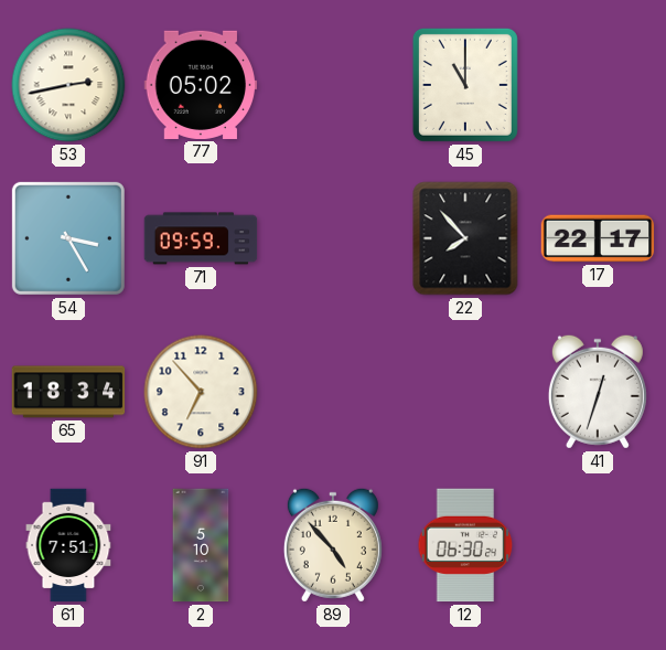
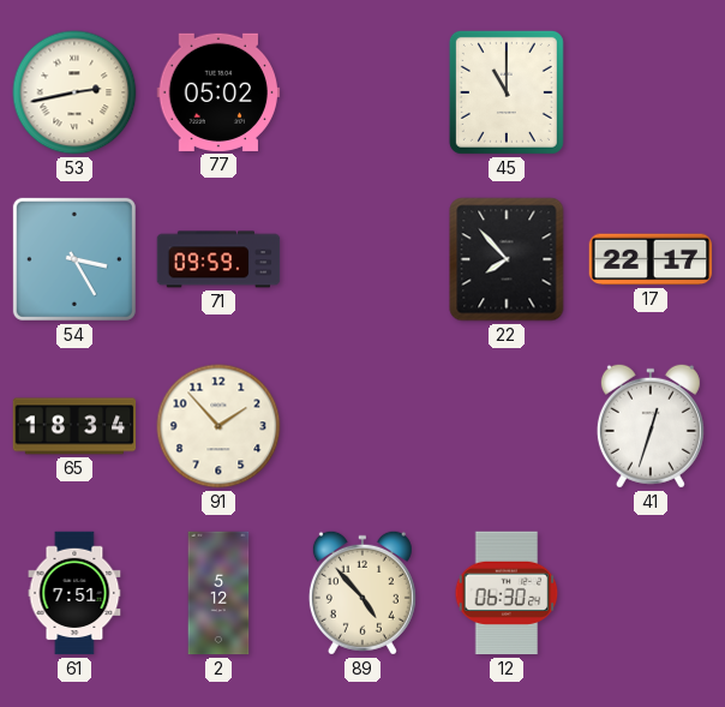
91: 6:53 -> 1:53 (218, 426)
2: 5:10 -> 5:12 (218, 593)
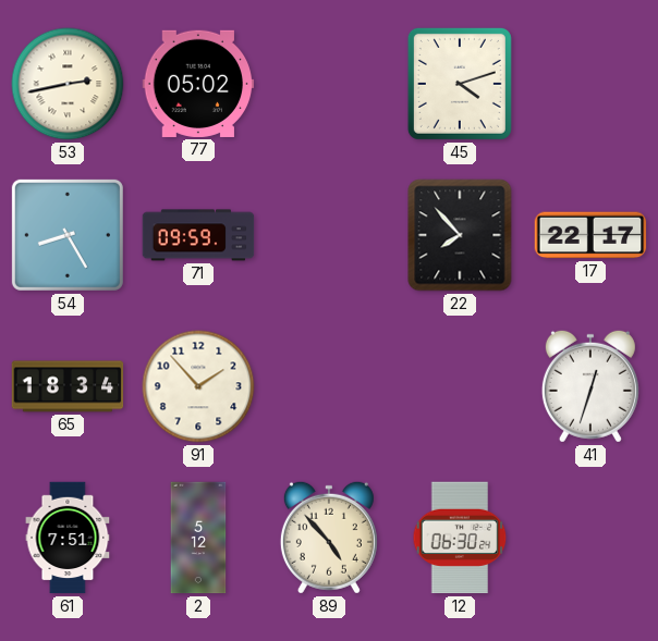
45: 11:00 -> 4:12 (460, 84)
54: 3:25 -> 8:25 (68, 235)
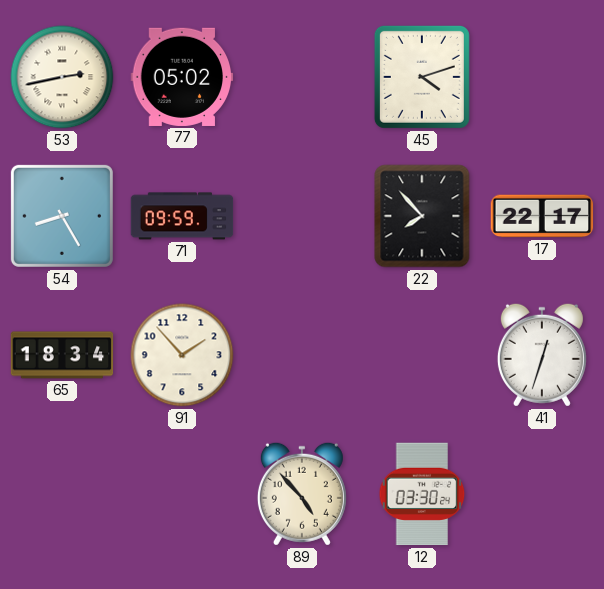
61: 7:51 -> none (68, 538)
2: 5:12 -> none (198, 538)
12: 06:30 -> 03:30 (422, 494)
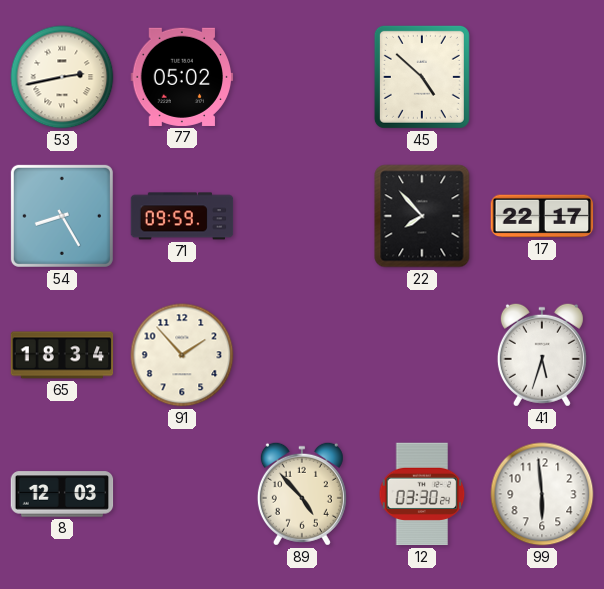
45: 4:12 -> 4:52 (422, 77)
41: 12:33 -> 5:33 (542, 355)
8: none -> 12:03 (62, 494)
99: none -> 5:59 (542, 494)
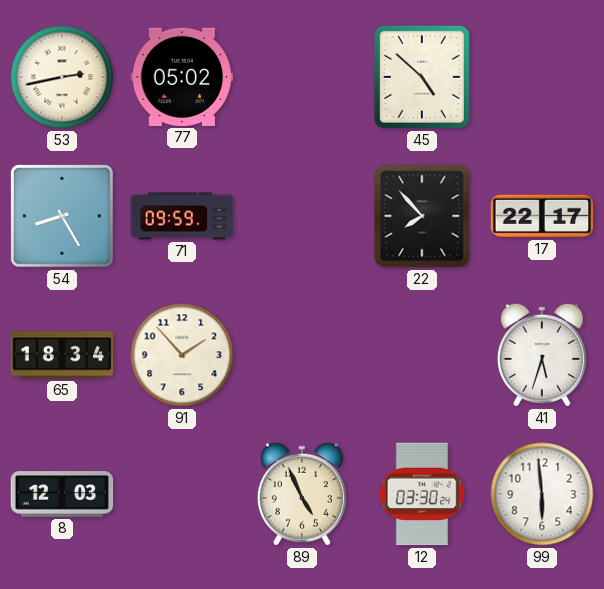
89: 4:53 -> 4:56 (302, 494)
